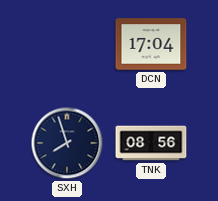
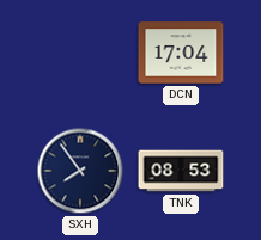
SXH: 7:57 -> 7:54 (80, 171)
TNK: 08:56 -> 08:53 (181, 171)
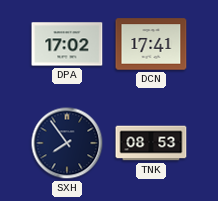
DPA: none -> 17:02 (67, 44)
DCN: 17:04 -> 17:41 (151, 44)
